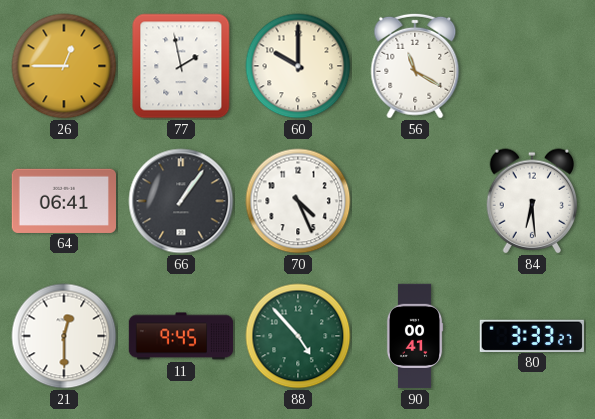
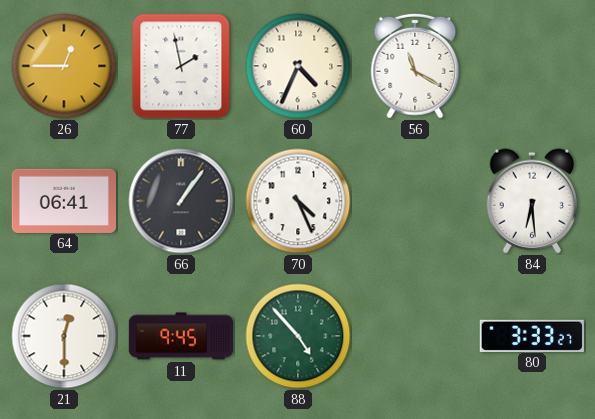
60: 10:00 -> 4:34 (298, 66)
90: 00:41 -> none (415, 336)
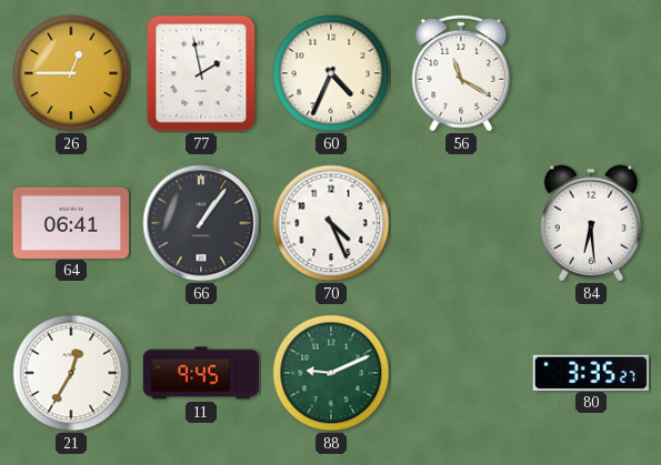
21: 12:30 -> 12:35 (71, 373)
88: 4:53 -> 9:11 (331, 373)
80: 3:33 -> 3:35 (591, 372)
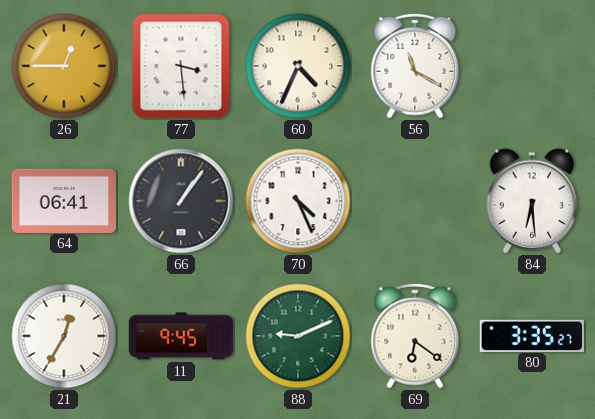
77: 1:58 -> 3:29 (181, 66)
69: none -> 6:21 (415, 336)
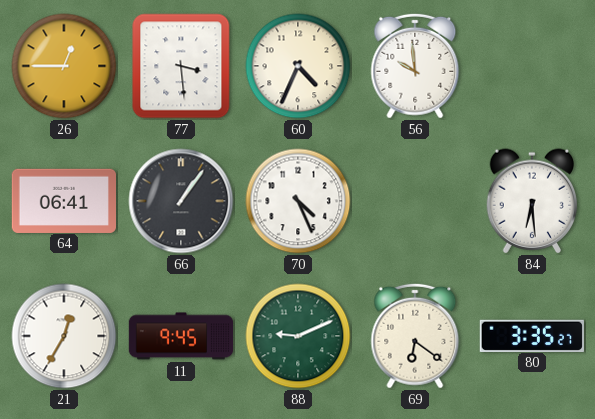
56: 11:20 -> 9:59 (415, 66)
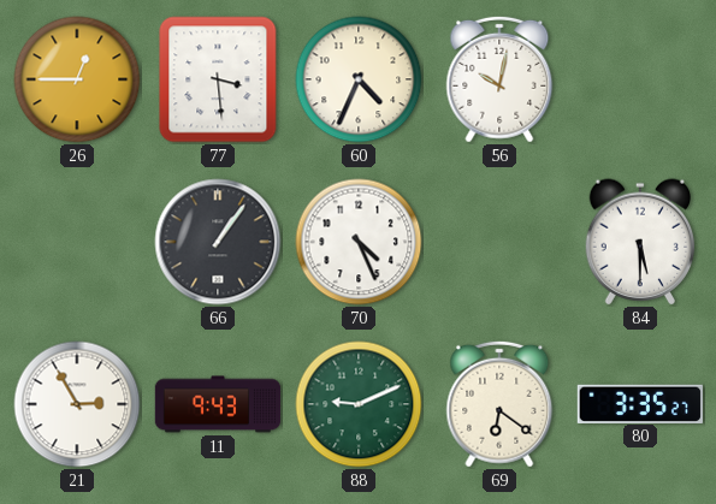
56: 9:59 -> 10:02 (499, 79)
64: 06:41 -> none (63, 200)
84: 6:29 -> 5:30 (640, 242)
21: 12:35 -> 2:55 (77, 404)
11: 9:45 -> 9:43 (218, 404)
